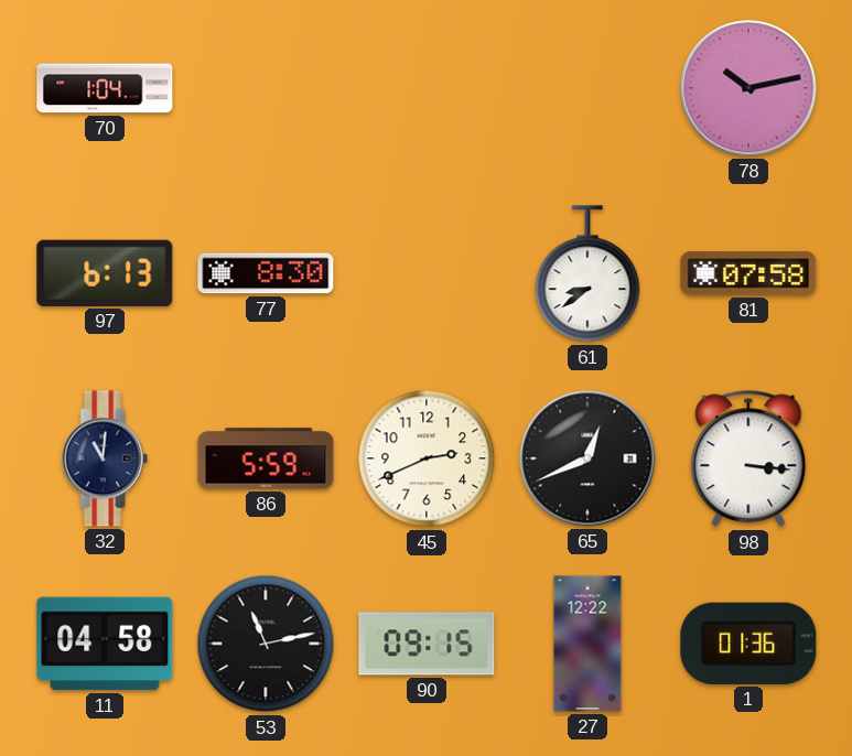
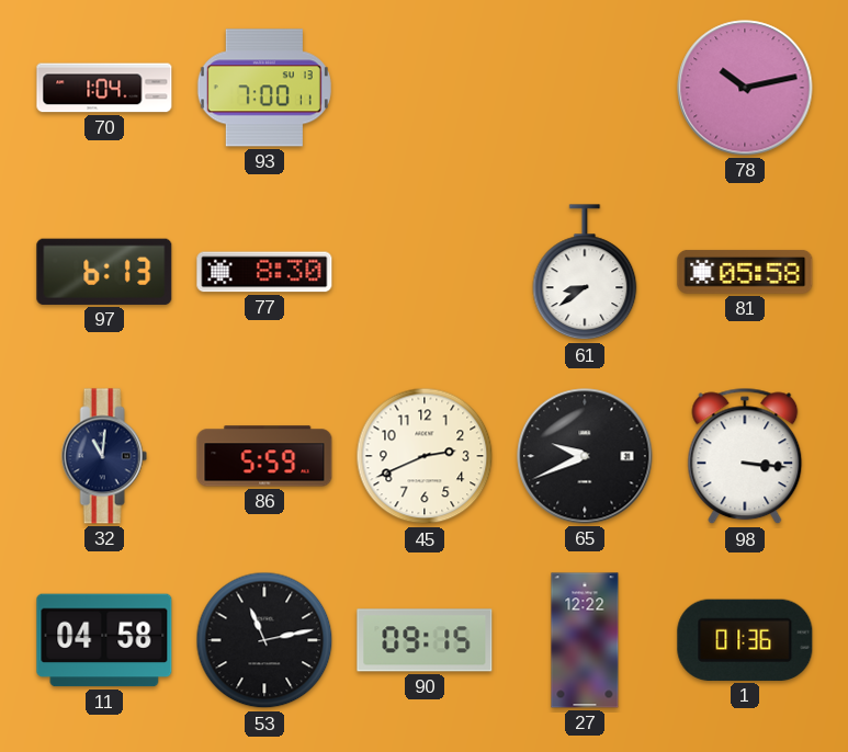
93: none -> 7:00 (264, 88)
81: 07:58 -> 05:58 (745, 272)
65: 12:41 -> 9:41 (585, 456)
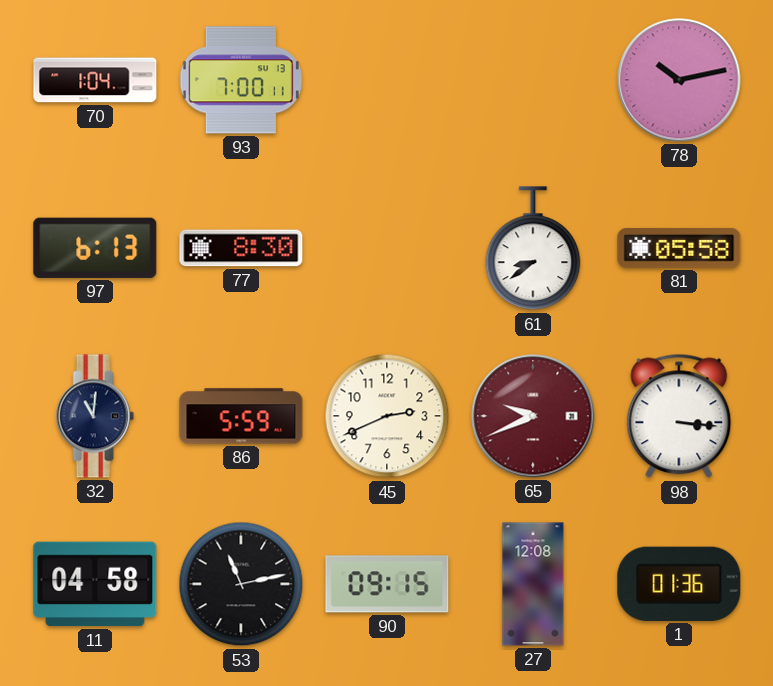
65 dial: black -> burgundy (533, 416)
27: 12:22 -> 12:08 (533, 584)
